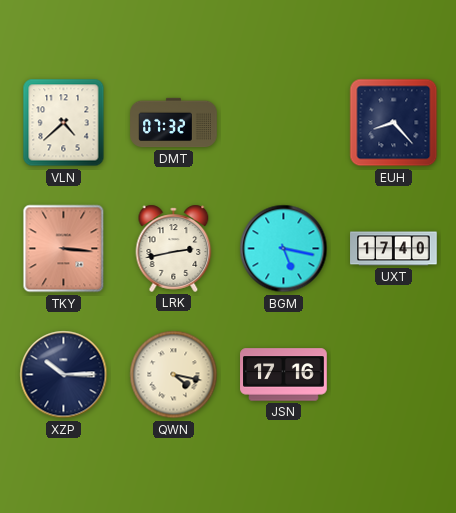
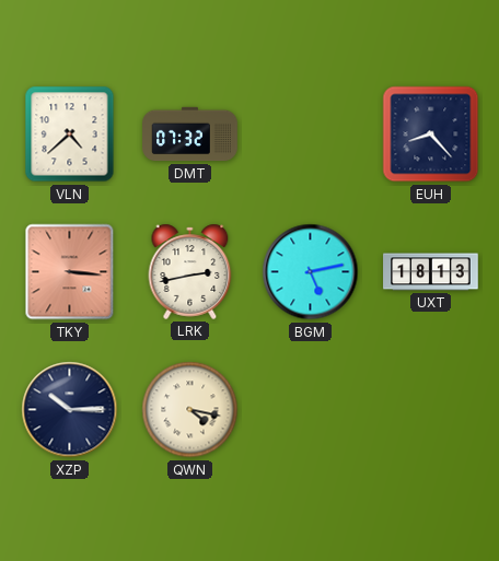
BGM: 5:17 -> 5:13 (311, 272)
UXT: 17:40 -> 18:13 (431, 272)
JSN: 17:16 -> none (284, 375)
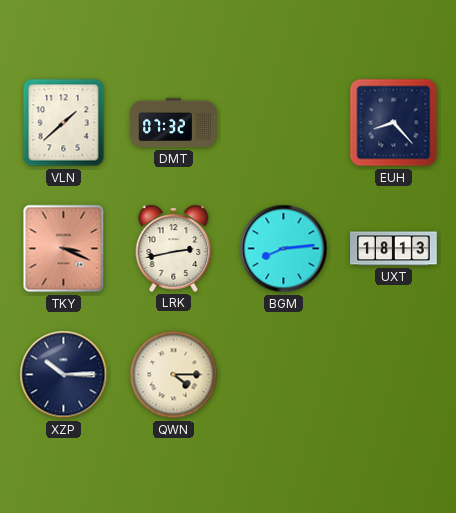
VLN: 4:38 -> 1:38 (64, 123)
TKY: 3:16 -> 3:19 (64, 249)
BGM: 5:13 -> 8:14 (284, 249)
QWN: 4:17 -> 4:15 (174, 375)
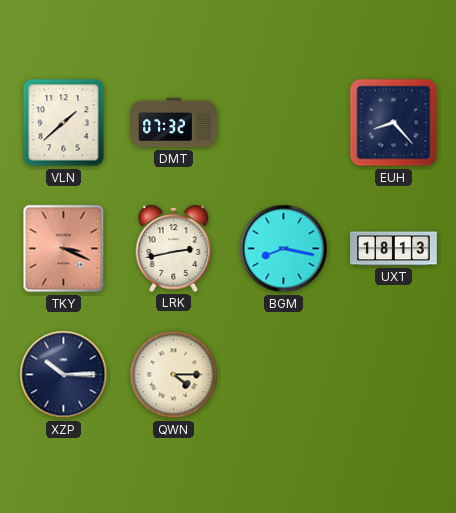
BGM: 8:14 -> 8:17 (284, 249)
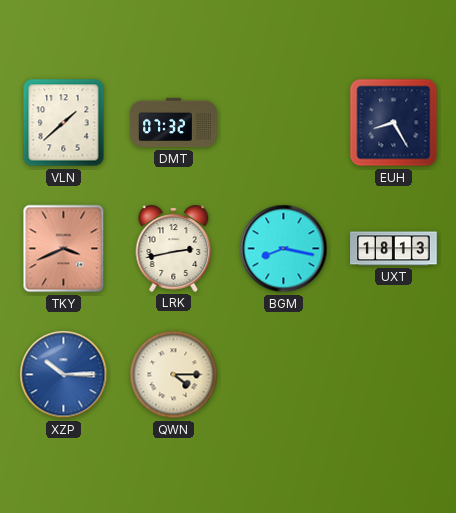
EUH: 8:23 -> 8:25 (394, 123)
TKY: 3:19 -> 3:41 (64, 249)
XZP dial: navy -> blue (64, 375)
